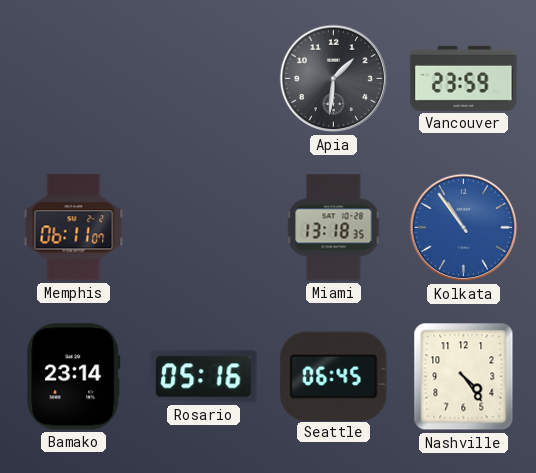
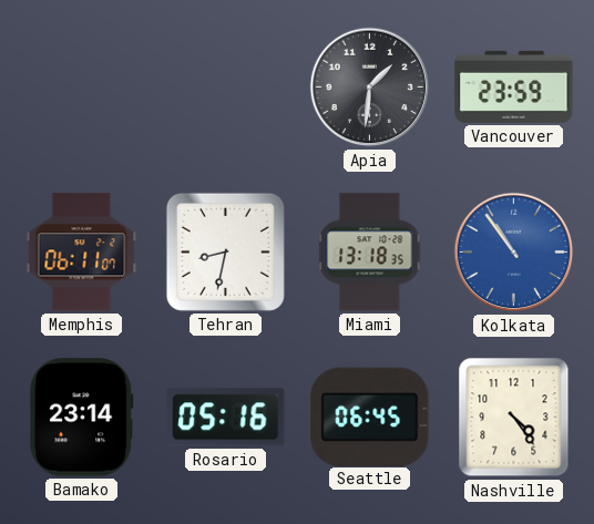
Tehran: none -> 8:32 (225, 251)
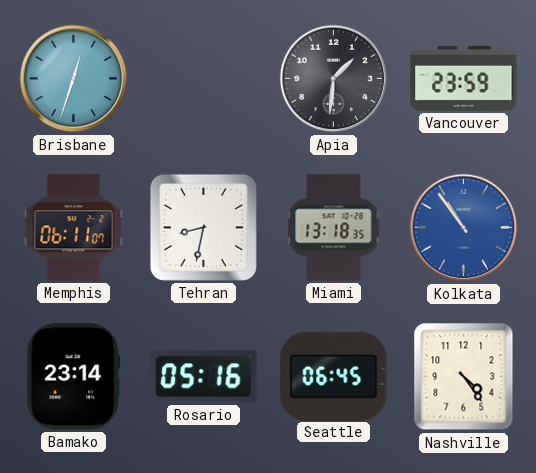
Brisbane: none -> 12:33 (74, 79)
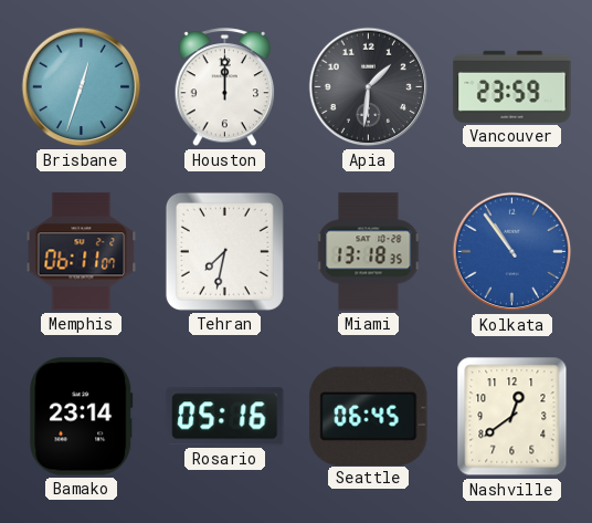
Houston: none -> 12:00 (225, 87)
Tehran: 8:32 -> 7:32 (224, 251)
Nashville: 4:24 -> 12:39 (512, 417)
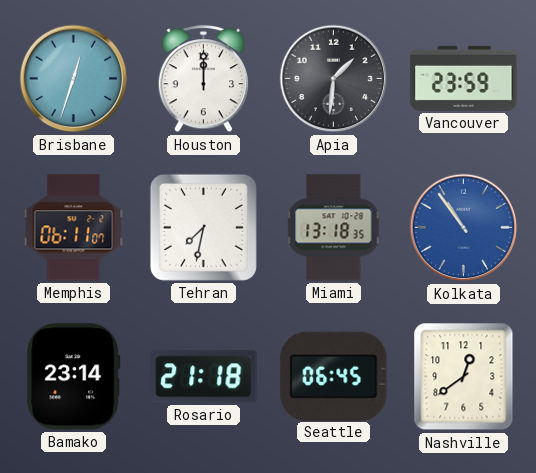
Rosario: 05:16 -> 21:18 (204, 377)
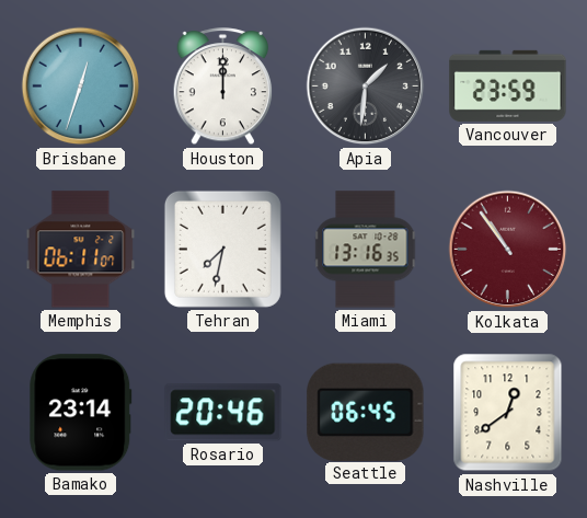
Miami: 13:18 -> 13:16 (366, 250)
Kolkata dial: blue -> burgundy (508, 250)
Rosario: 21:18 -> 20:46 (223, 413)
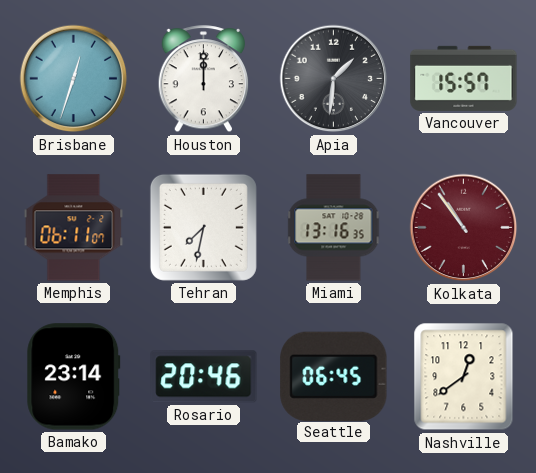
Vancouver: 23:59 -> 15:57 (464, 78)
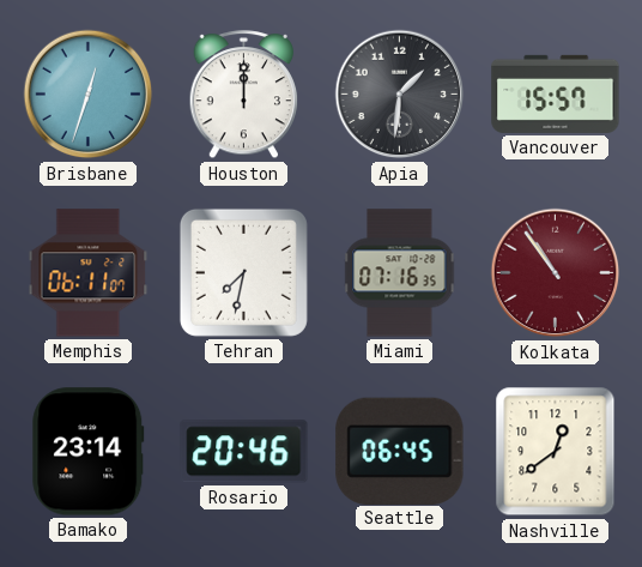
Miami: 13:16 -> 07:16 (400, 273)
